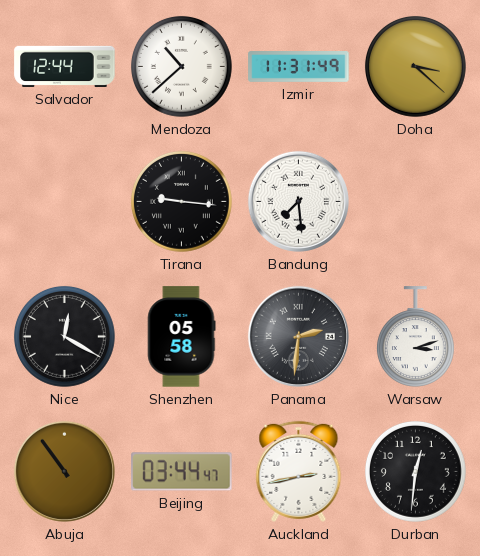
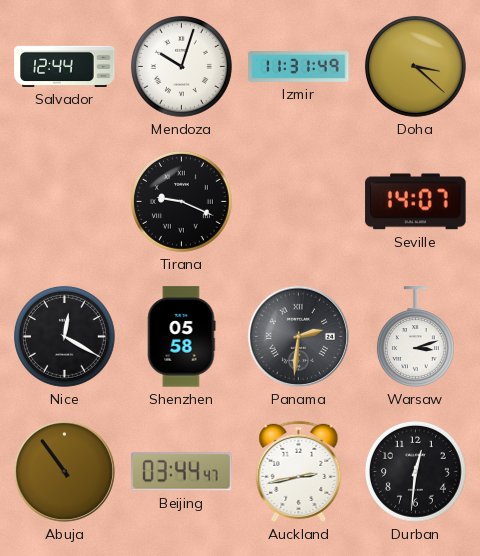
Mendoza: 10:38 -> 10:03 (181, 66)
Tirana: 9:16 -> 9:19 (181, 201)
Bandung: 7:29 -> none (298, 201)
Seville: none -> 14:07 (416, 202)
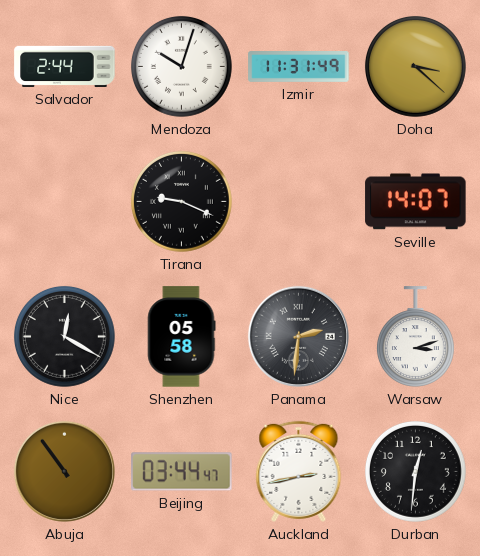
Salvador: 12:44 -> 2:44 (65, 66)
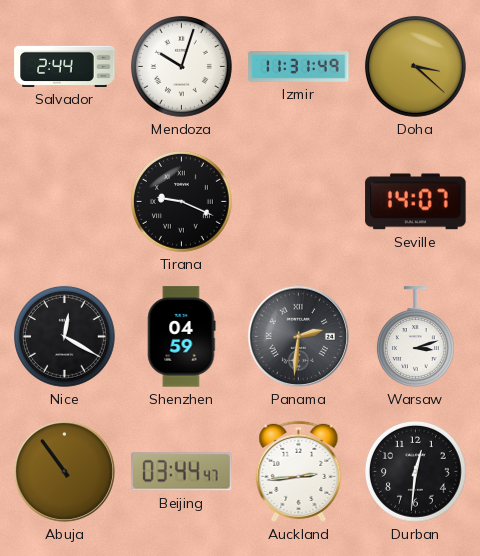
Shenzhen: 05:58 -> 04:59 (181, 337)
Auckland: 2:43 -> 2:44 (299, 471)
